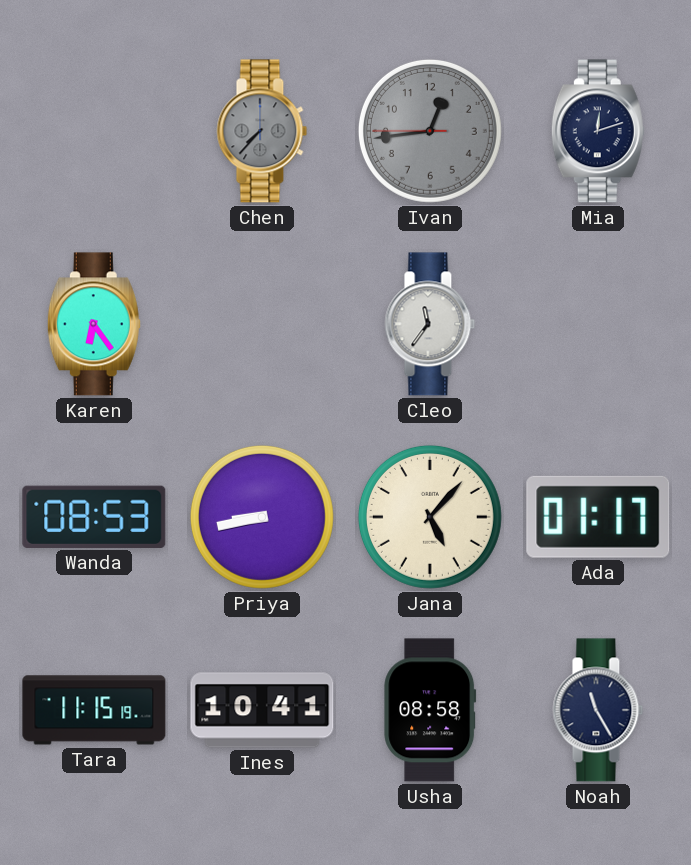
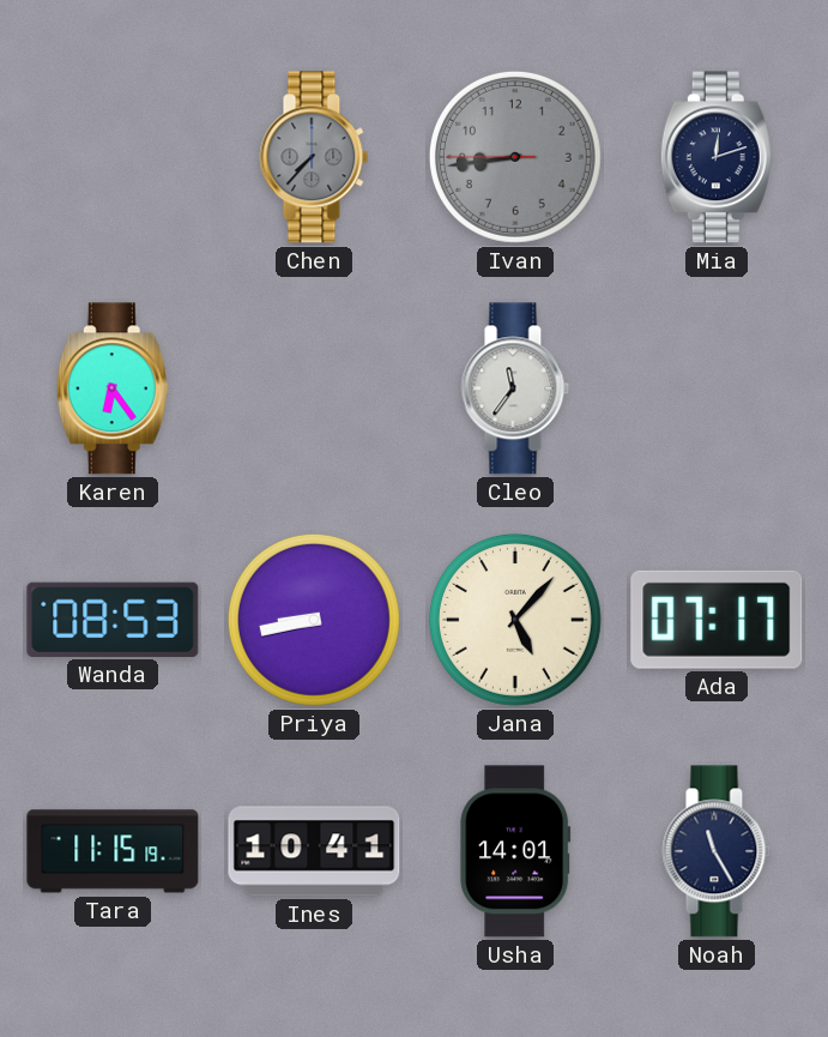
Ivan: 12:43 -> 8:43 (515, 157)
Ada: 01:17 -> 07:17 (717, 620)
Usha: 08:58 -> 14:01 (515, 851)
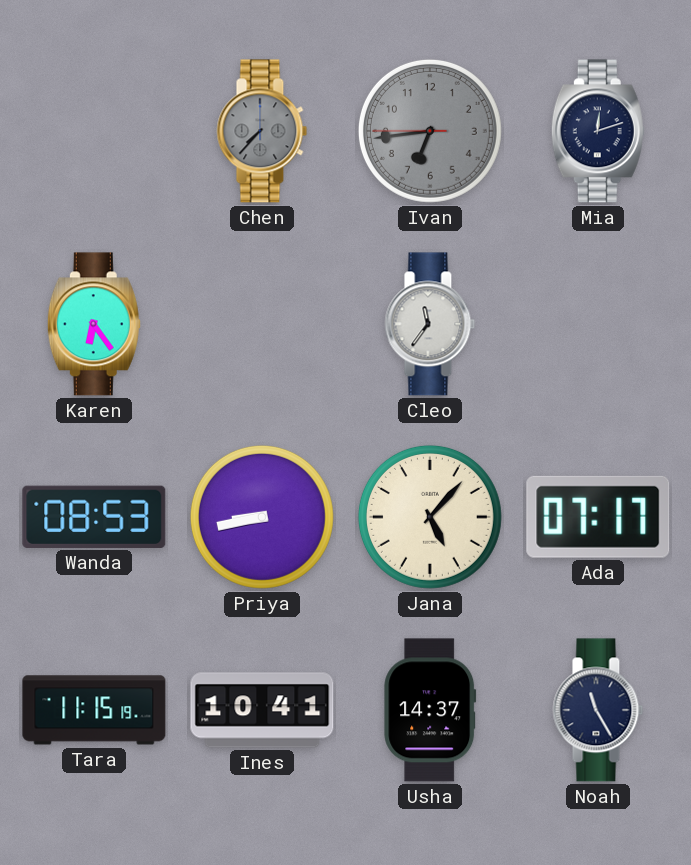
Ivan: 8:43 -> 6:43 (430, 131)
Usha: 14:01 -> 14:37 (430, 710)
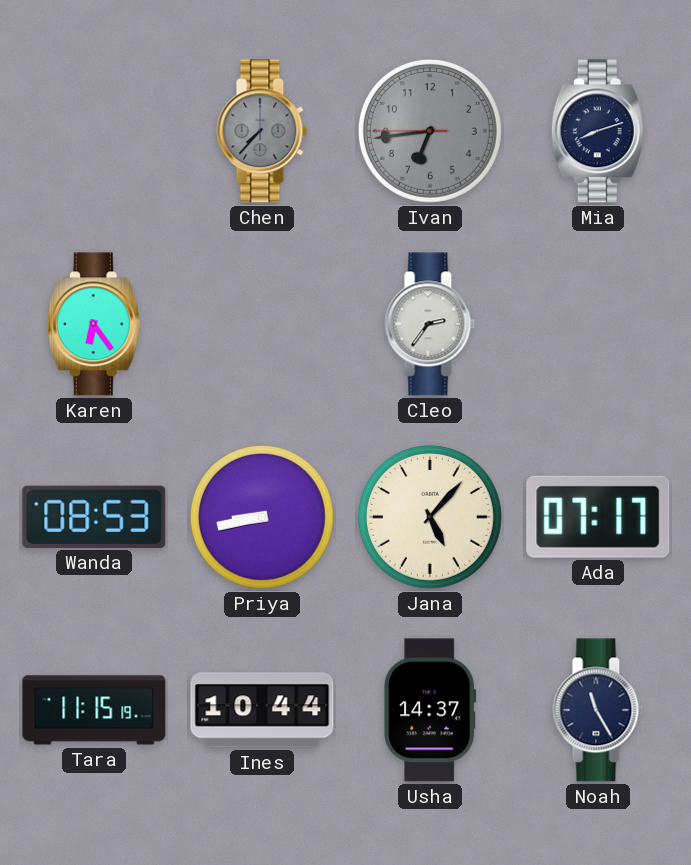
Mia: 12:12 -> 8:12 (598, 131)
Cleo: 11:36 -> 2:36 (430, 324)
Ines: 10:41 -> 10:44 (262, 710)
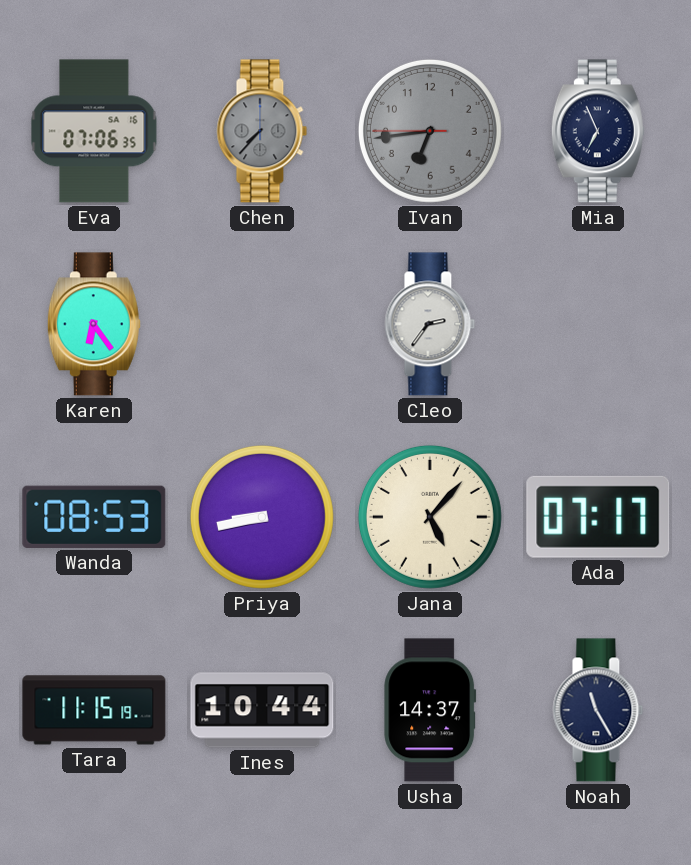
Eva: none -> 07:06 (94, 131)
Mia: 8:12 -> 6:56 (598, 131)
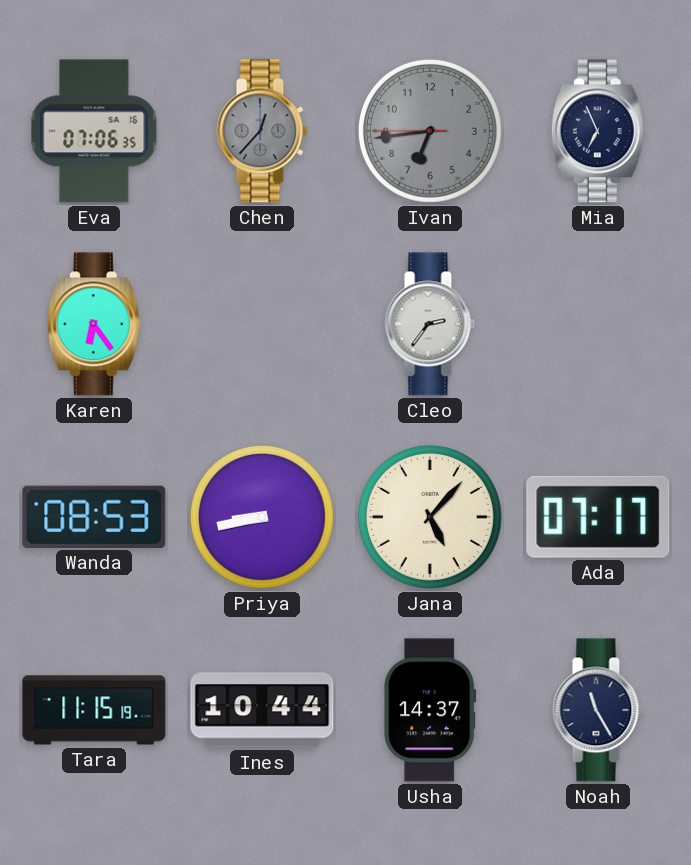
Chen: 7:37 -> 12:37 (262, 131)
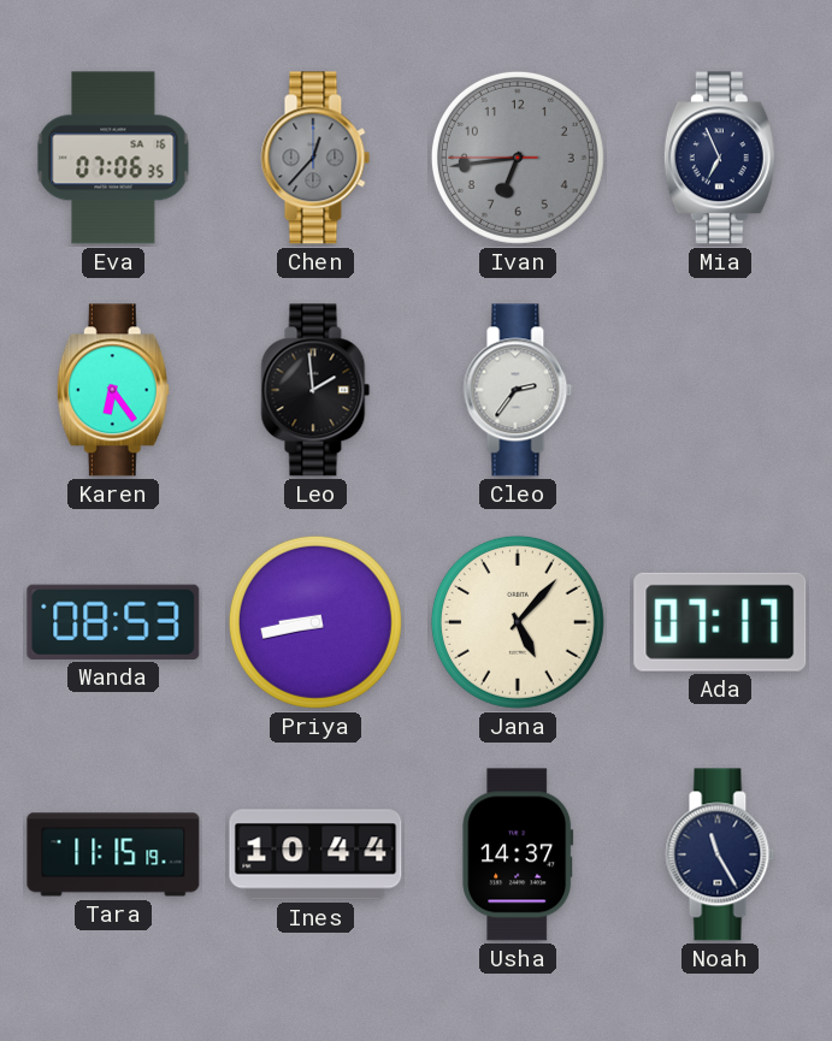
Leo: none -> 1:59 (315, 390)
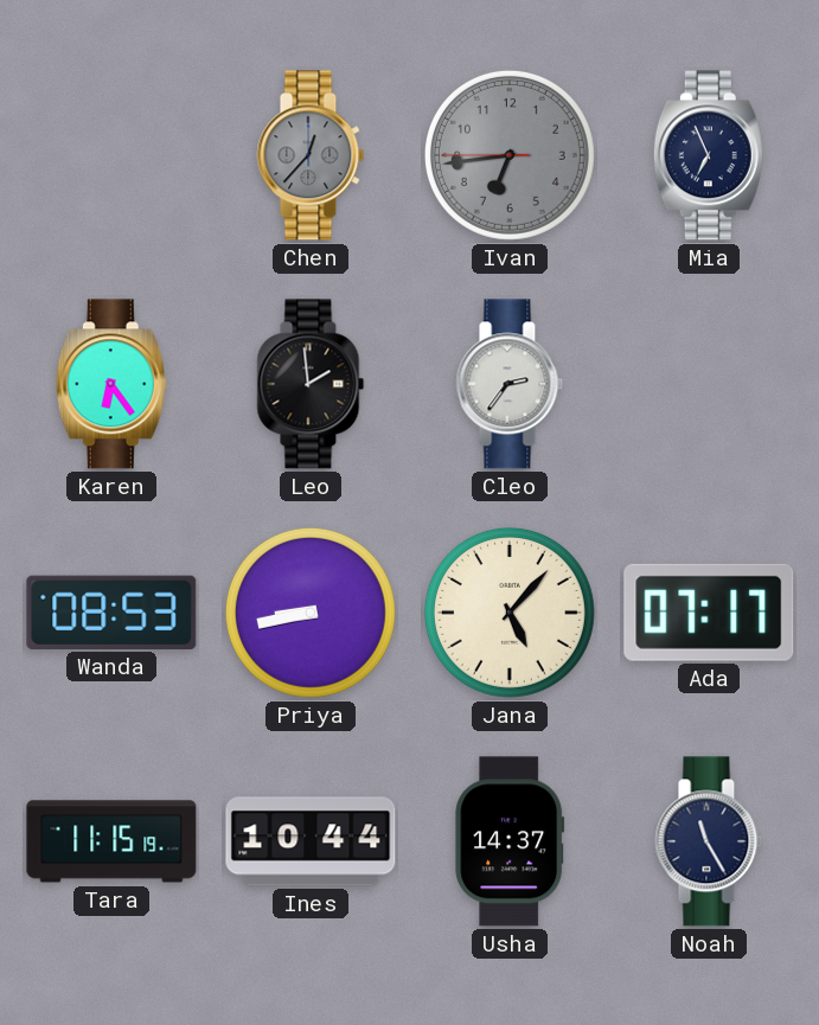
Eva: 07:06 -> none (113, 158)
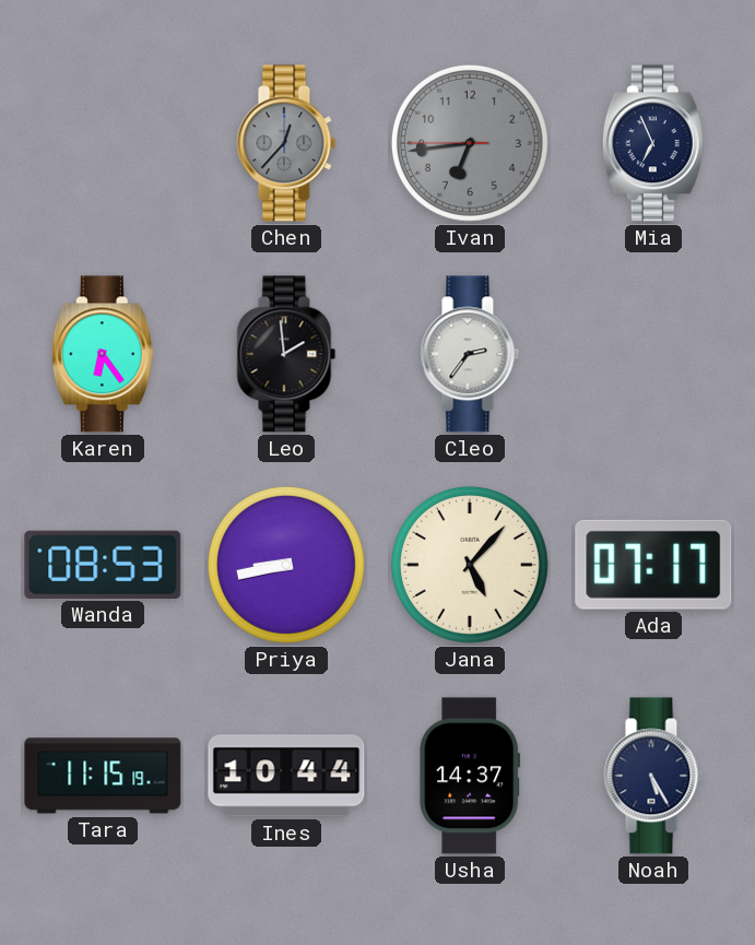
Noah: 11:25 -> 5:25 (653, 776)
